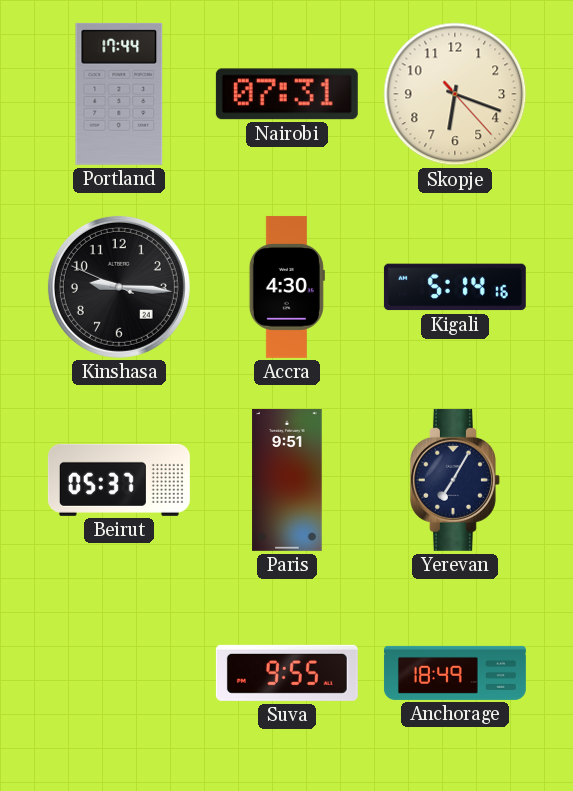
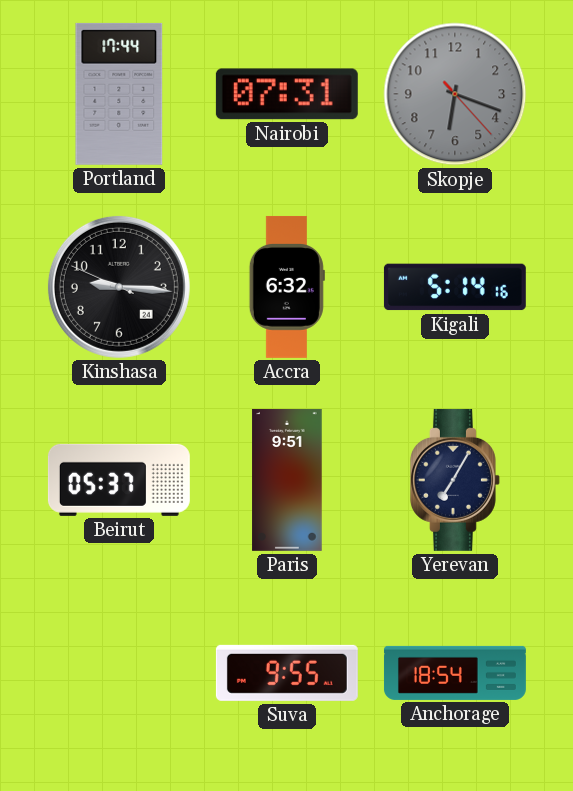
Skopje dial: cream -> grey (455, 94)
Accra: 4:30 -> 6:32 (287, 287)
Anchorage: 18:49 -> 18:54 (455, 673)
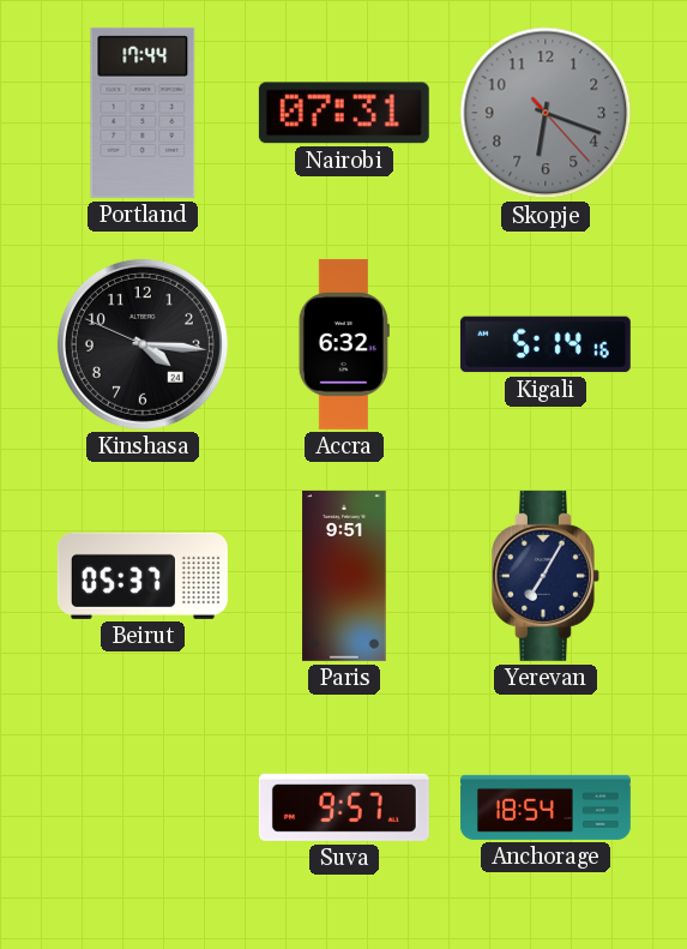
Kinshasa: 9:15 -> 4:15 (143, 344)
Suva: 9:55 -> 9:57 (344, 807)
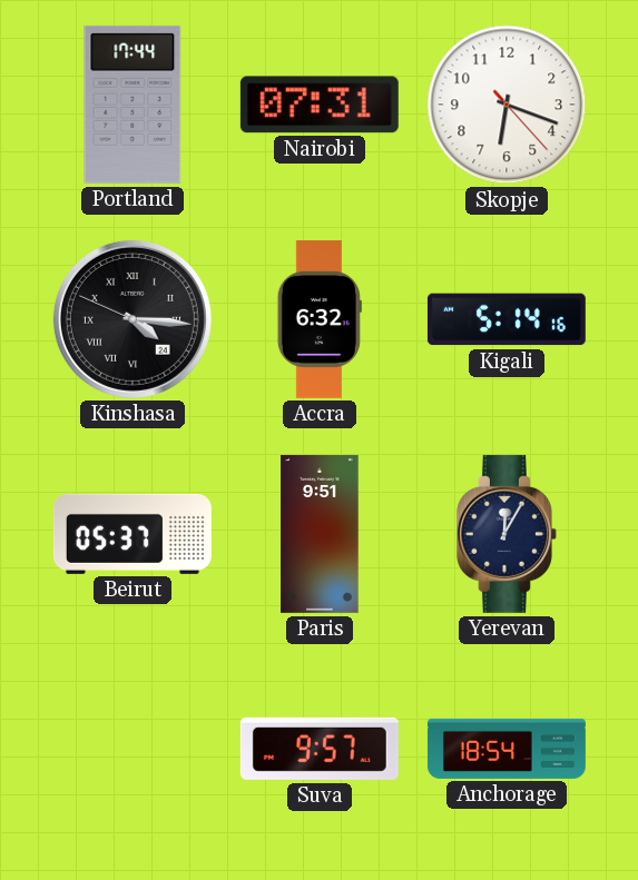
Skopje dial: grey -> white (507, 105)
Kinshasa numerals: Arabic -> Roman (132, 319)
Yerevan: 7:05 -> 12:05 (507, 534)
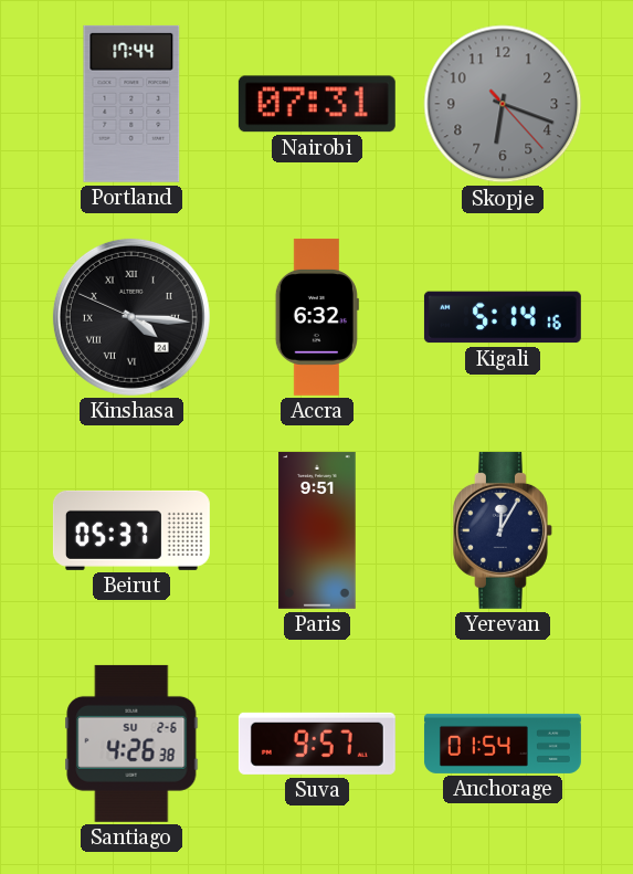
Skopje dial: white -> grey (503, 104)
Santiago: none -> 4:26 (131, 744)
Anchorage: 18:54 -> 01:54 (503, 744)
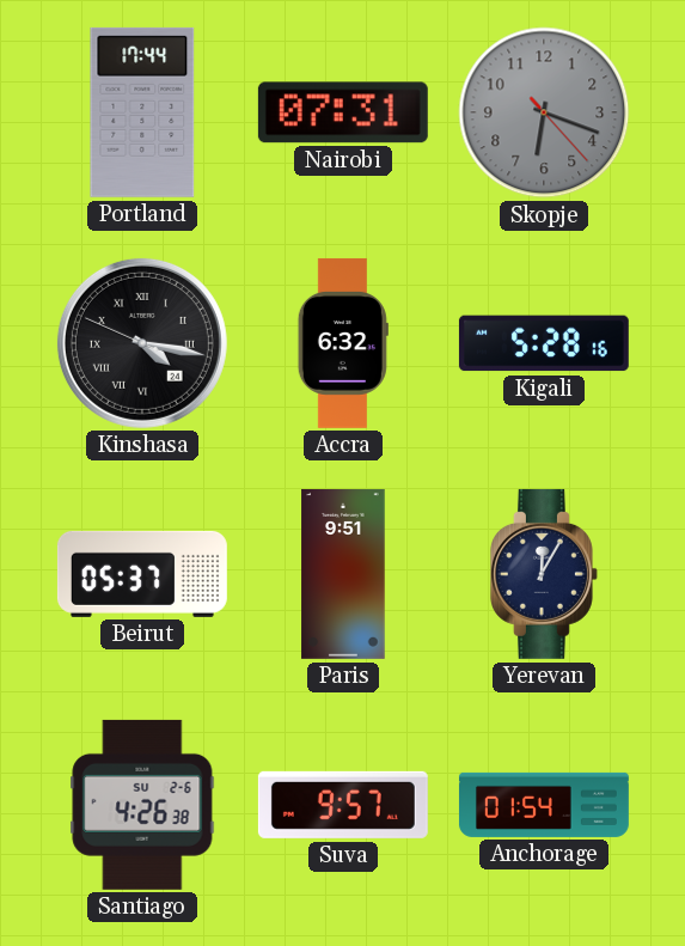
Kinshasa: 4:15 -> 4:16 (142, 343)
Kigali: 5:14 -> 5:28 (544, 343)
